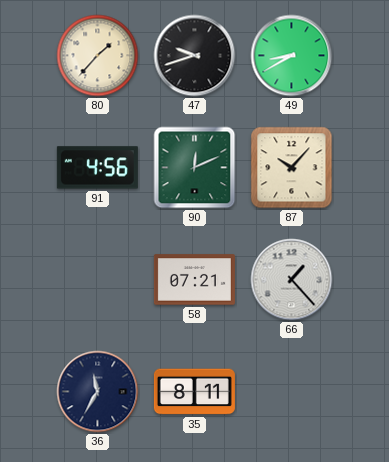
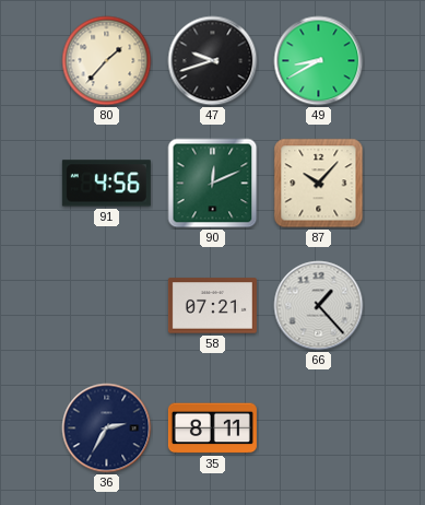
36: 11:35 -> 2:35 (107, 428)
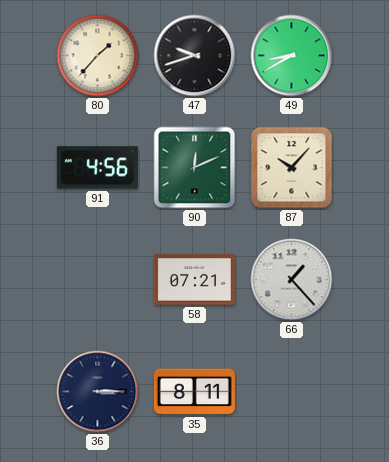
36: 2:35 -> 3:15 (98, 392)
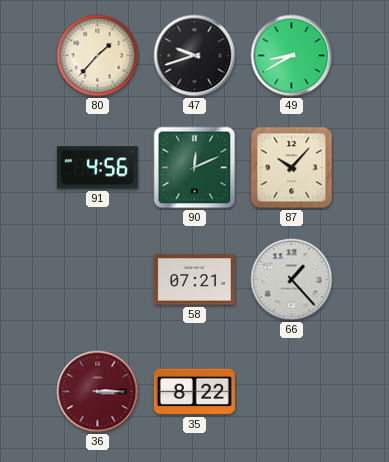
36 dial: navy -> burgundy (98, 392)
35: 8:11 -> 8:22 (194, 392)
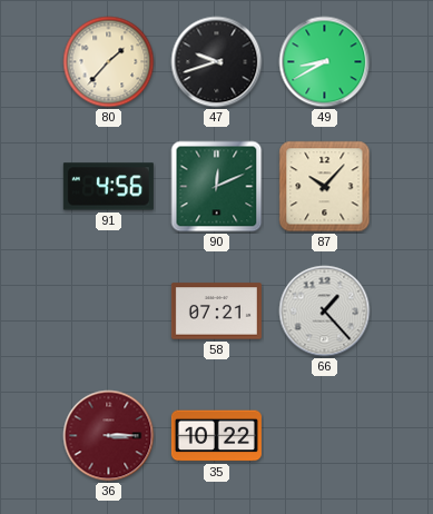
35: 8:22 -> 10:22 (216, 436)
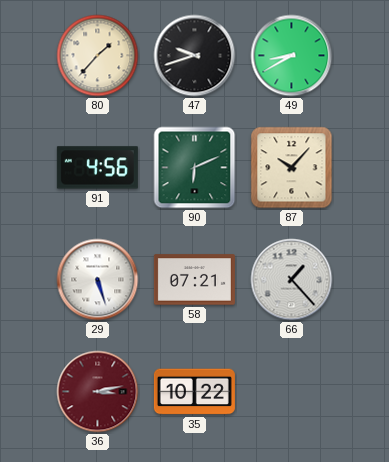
90: 12:11 -> 6:11 (195, 168)
29: none -> 5:27 (98, 280)
36: 3:15 -> 3:13 (98, 392)
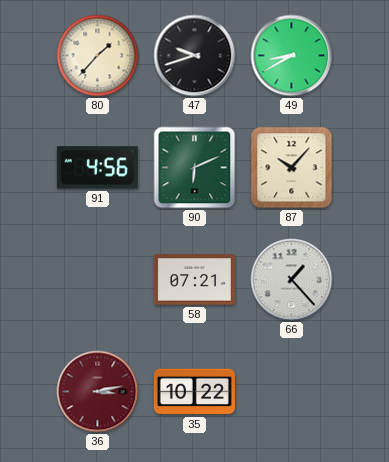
29: 5:27 -> none (98, 280)
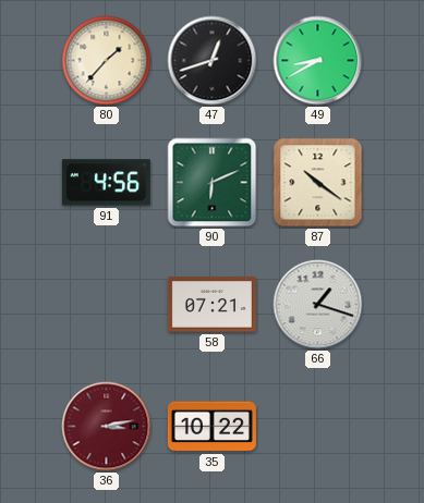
47: 9:42 -> 12:42 (213, 61)
87: 10:07 -> 10:21 (318, 183)
66: 1:23 -> 1:18 (318, 305)
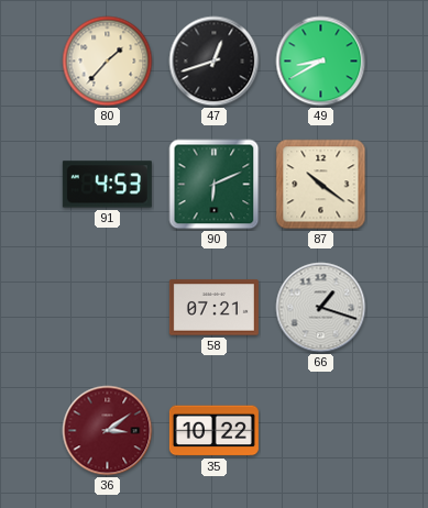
91: 4:56 -> 4:53 (107, 185)
36: 3:13 -> 3:09 (108, 431)
